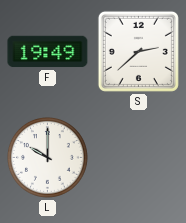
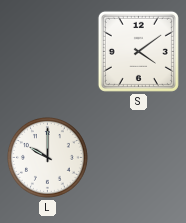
F: 19:49 -> none (48, 52)
S: 2:38 -> 4:09 (138, 51)
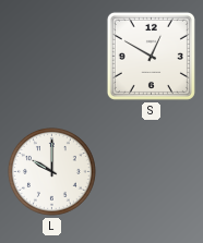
S: 4:09 -> 12:50 (151, 56)
